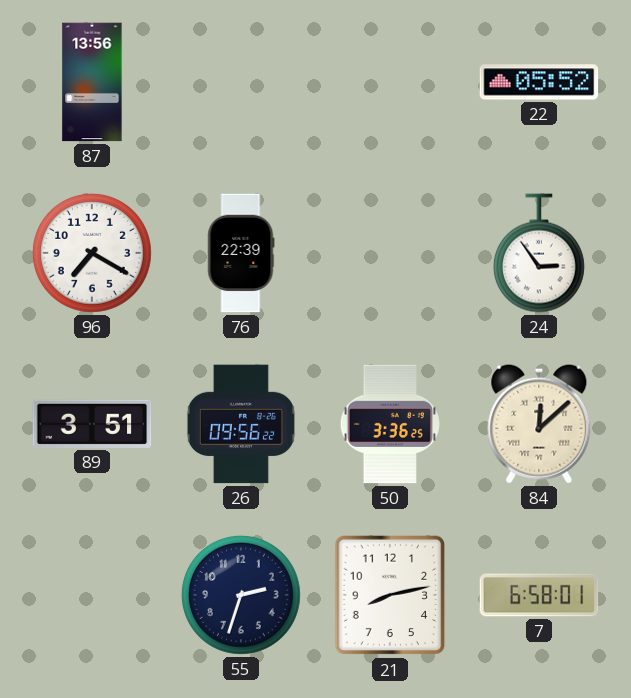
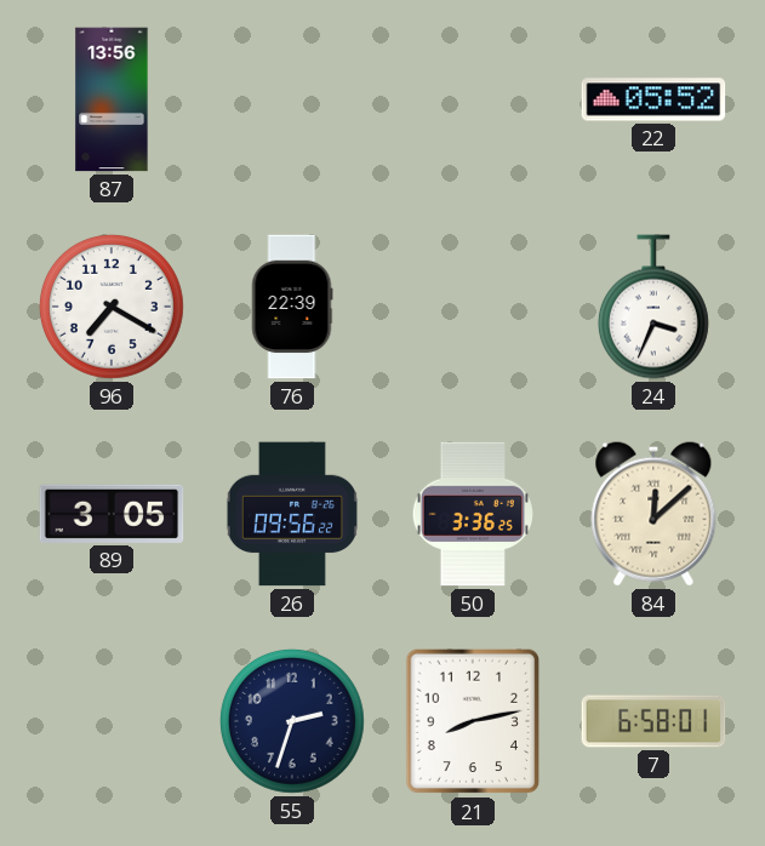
24: 2:54 -> 3:34 (653, 307)
89: 3:51 -> 3:05 (112, 514)
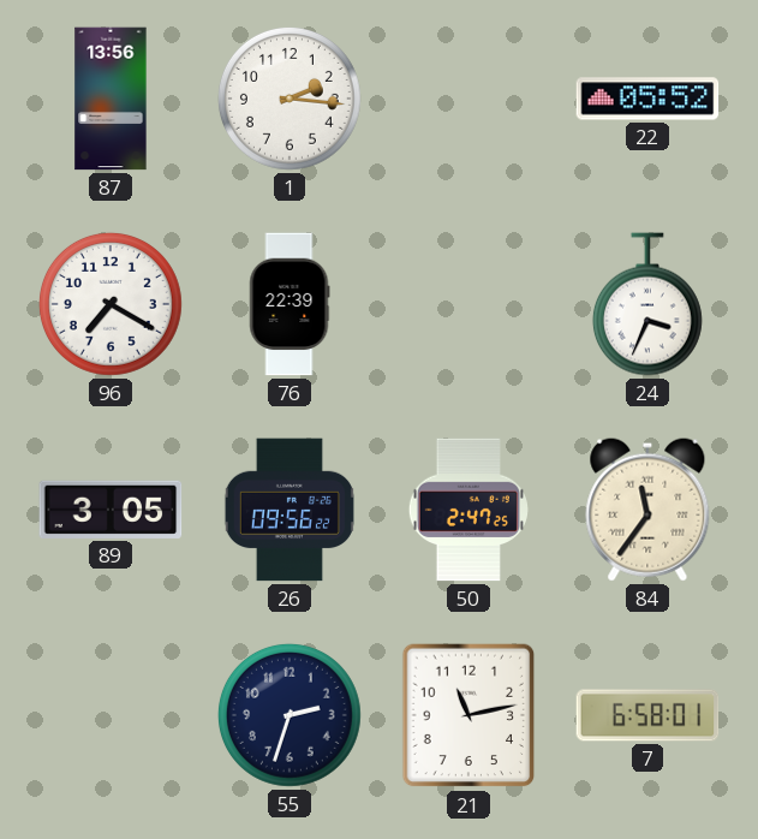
1: none -> 2:16 (290, 99)
50: 3:36 -> 2:47 (468, 510)
84: 12:08 -> 11:36 (647, 510)
21: 8:13 -> 11:13 (468, 715)
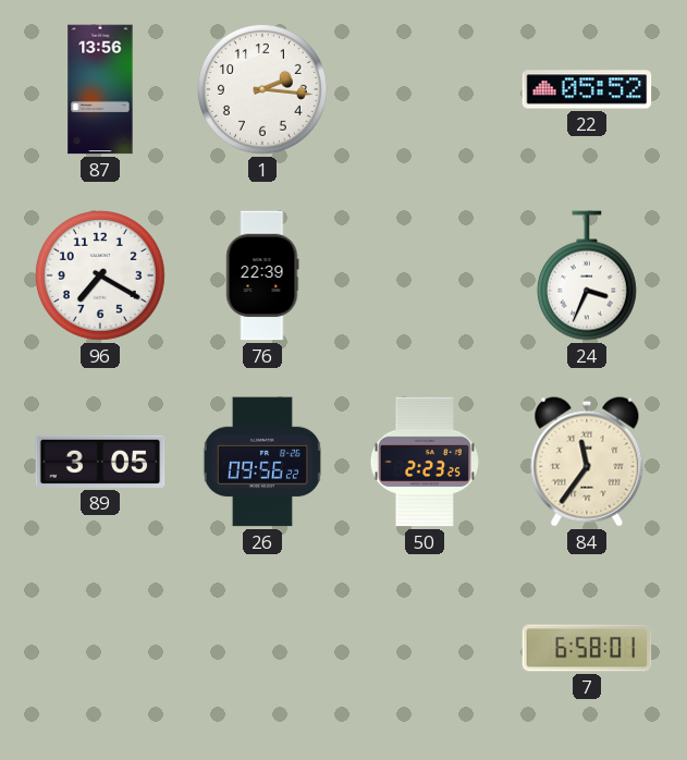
50: 2:47 -> 2:23 (425, 462)
55: 2:33 -> none (290, 715)
21: 11:13 -> none (468, 715)
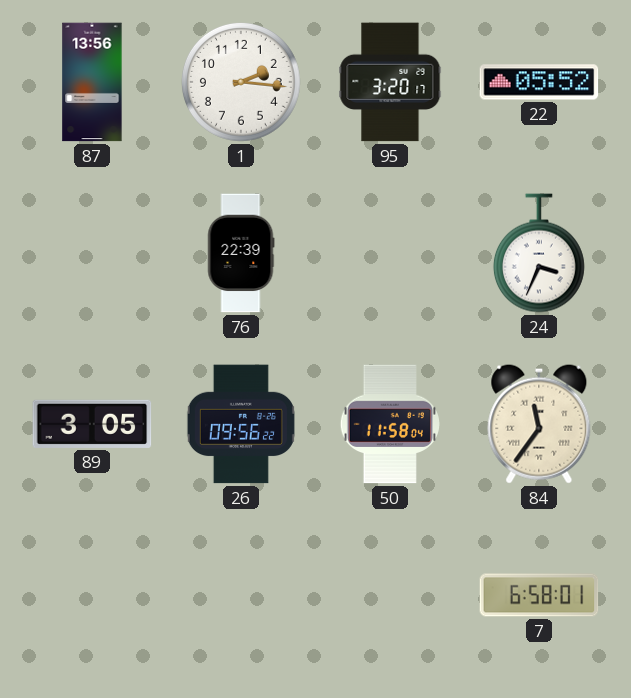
95: none -> 3:20 (390, 82)
96: 7:20 -> none (100, 275)
50: 2:23 -> 11:58 (390, 424)
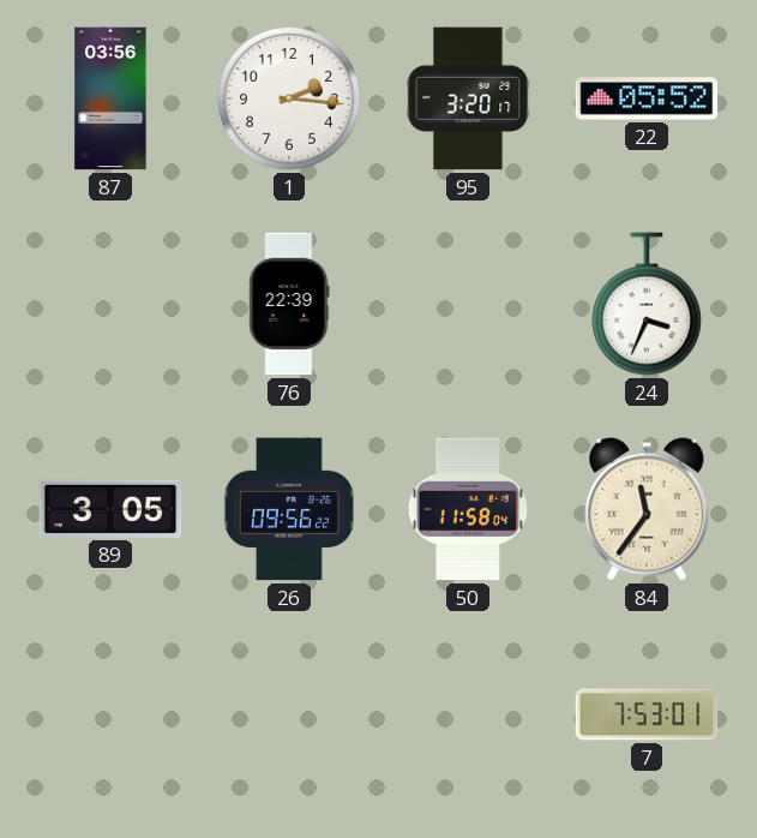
87: 13:56 -> 03:56 (110, 98)
7: 6:58 -> 7:53 (647, 714)
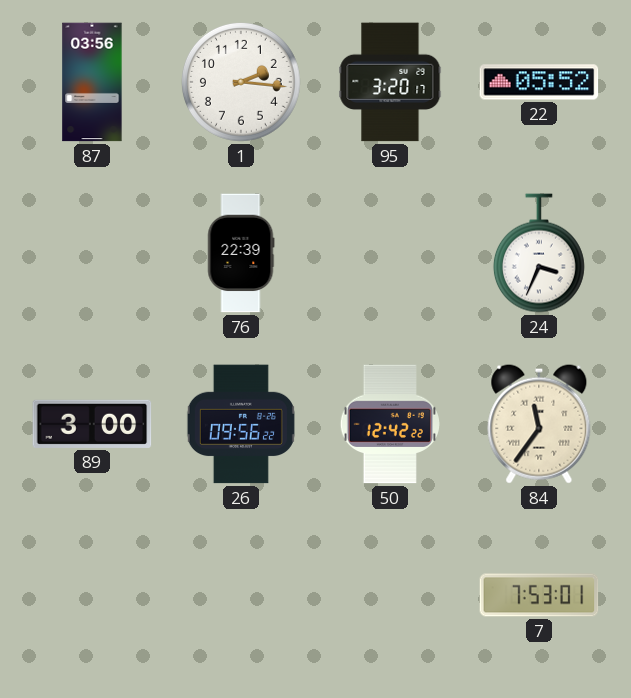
89: 3:05 -> 3:00 (92, 424)
50: 11:58 -> 12:42 (390, 424)
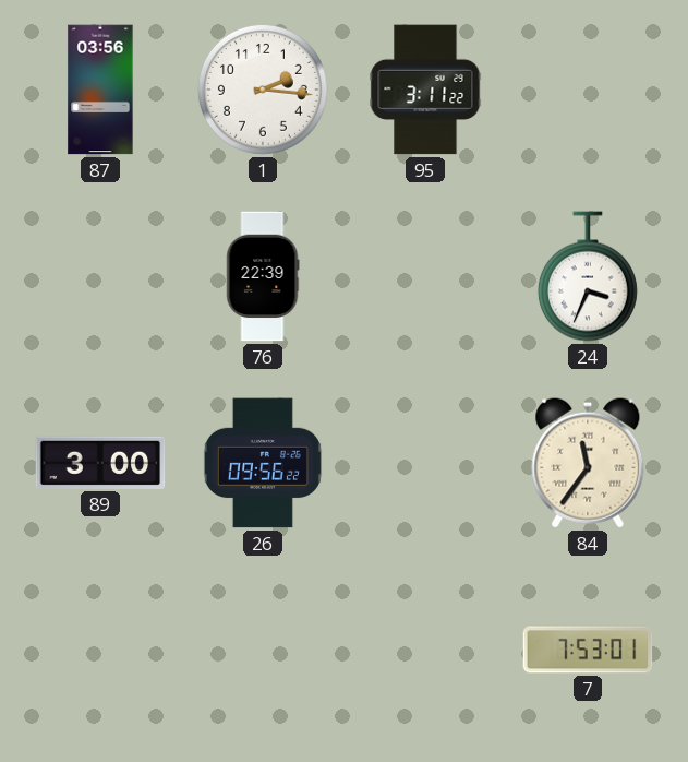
95: 3:20 -> 3:11 (425, 90)
22: 05:52 -> none (539, 82)
50: 12:42 -> none (390, 424)
